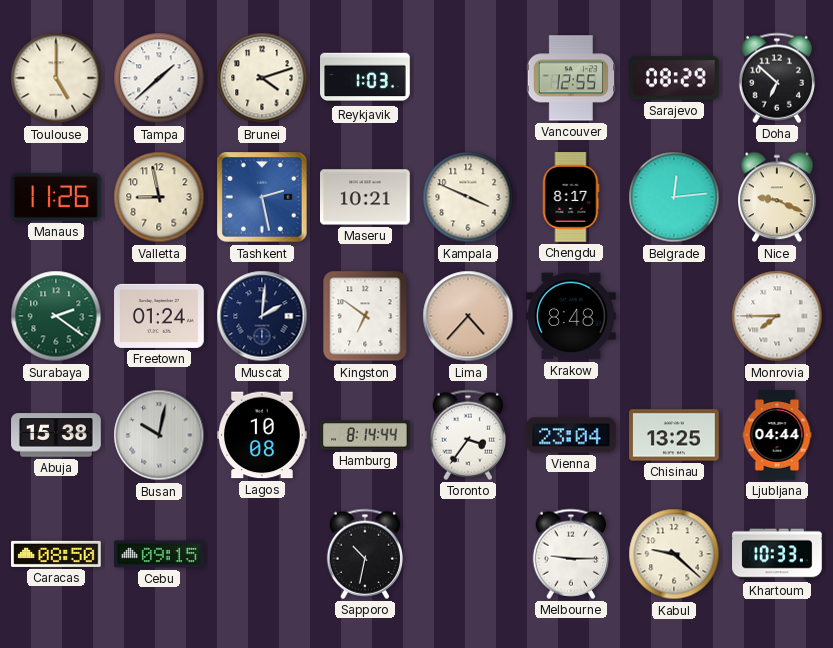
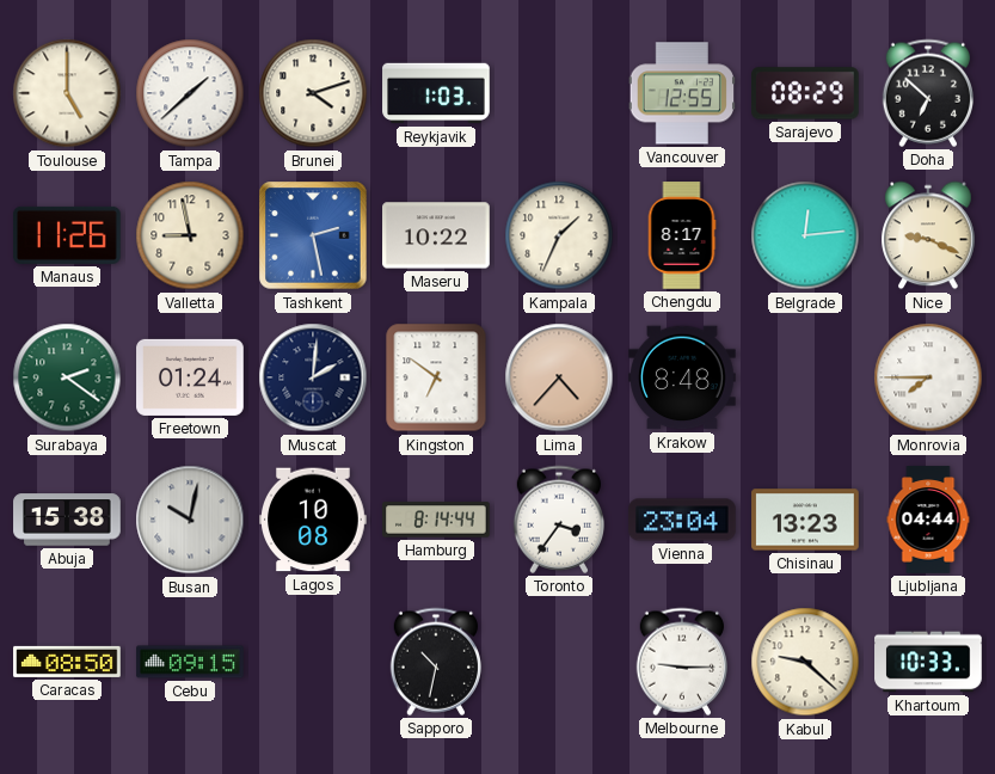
Maseru: 10:21 -> 10:22 (437, 235)
Kampala: 3:49 -> 1:34 (559, 235)
Chisinau: 13:25 -> 13:23 (805, 520)
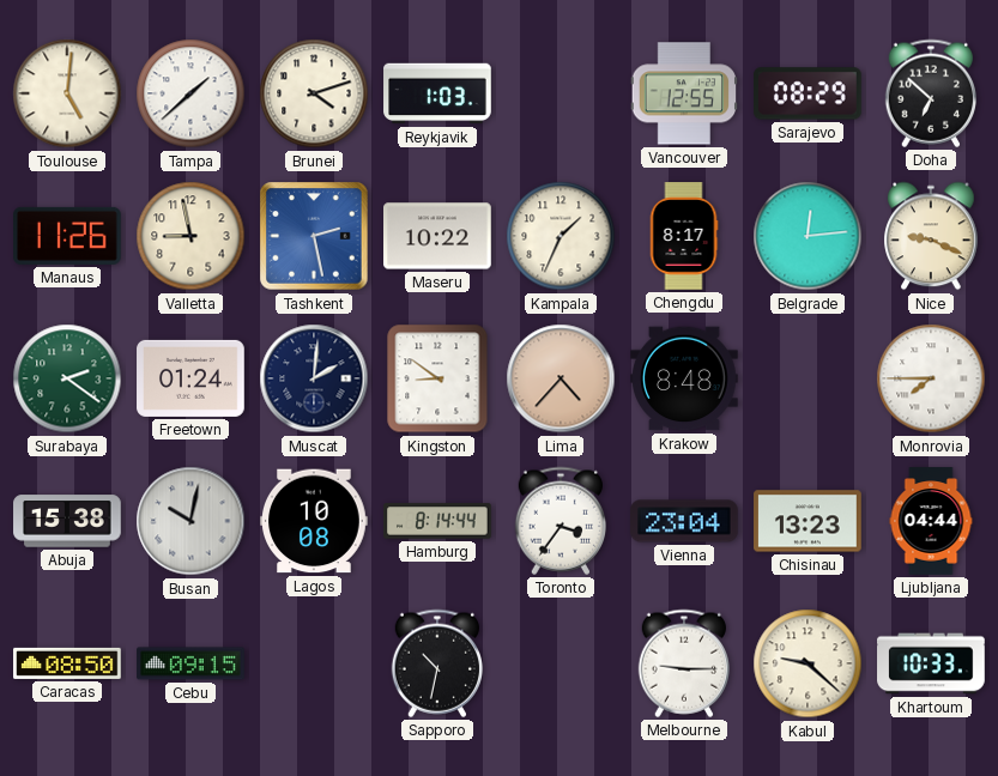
Toulouse: 5:00 -> 5:01 (67, 93)
Kingston: 6:51 -> 8:51 (437, 378)
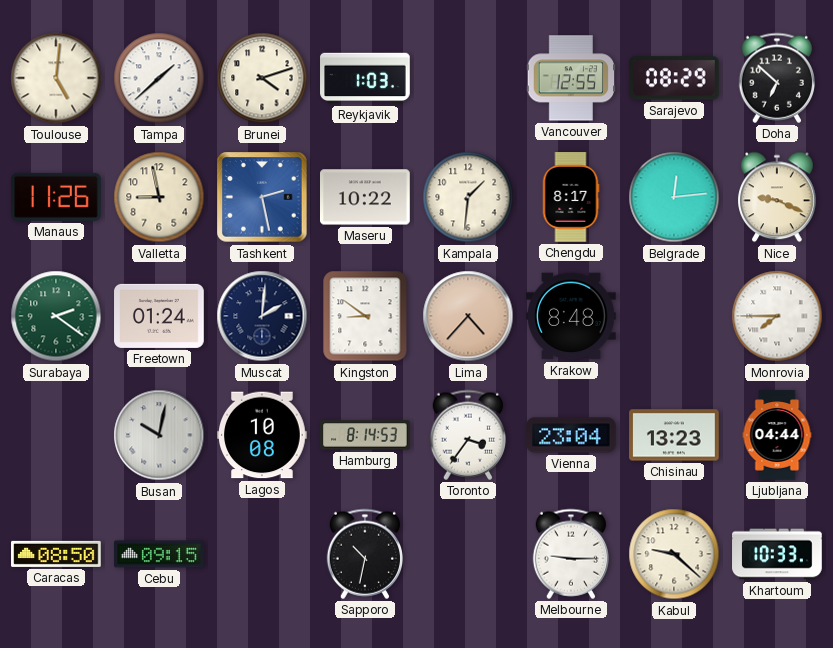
Kampala: 1:34 -> 1:31 (468, 197)
Abuja: 15:38 -> none (67, 521)
Hamburg: 8:14:44 -> 8:14:53 (365, 435)
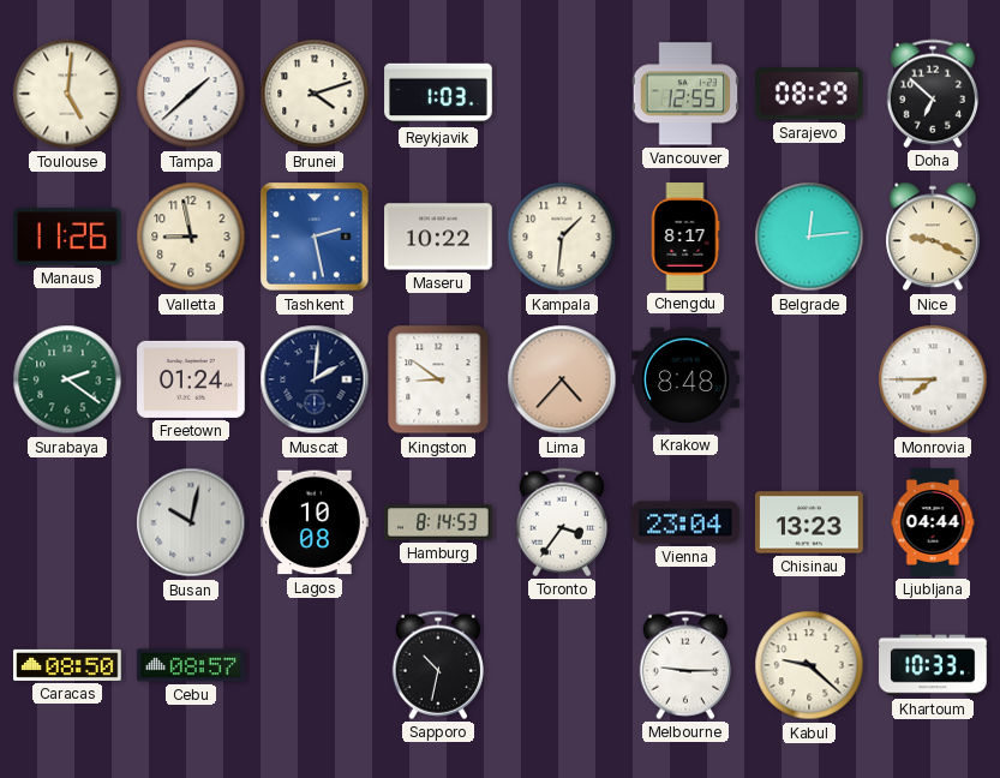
Cebu: 09:15 -> 08:57 (191, 665)
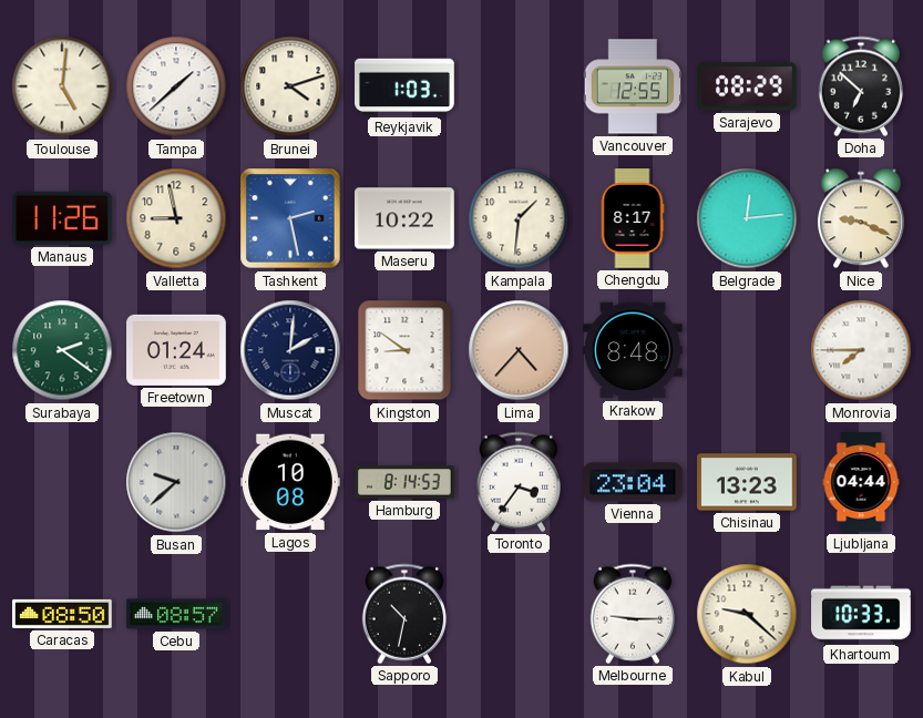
Busan: 10:02 -> 9:38 (176, 482)
